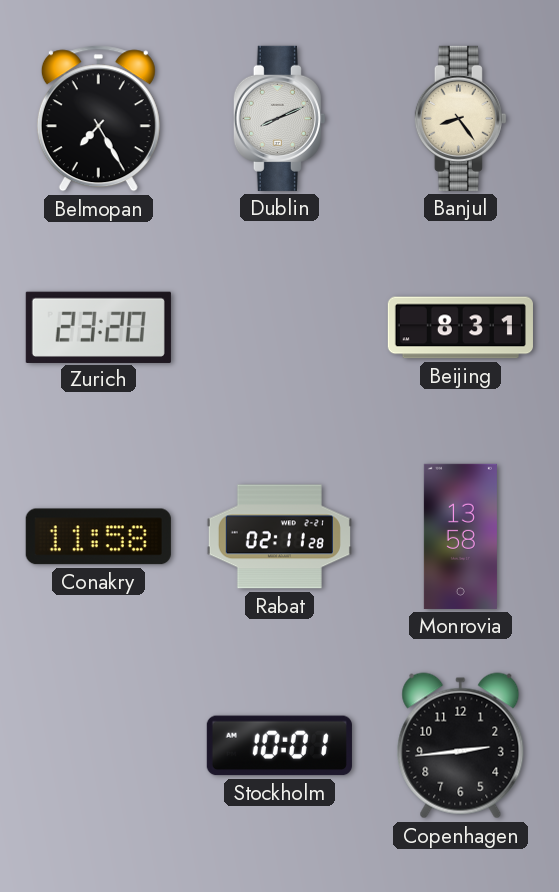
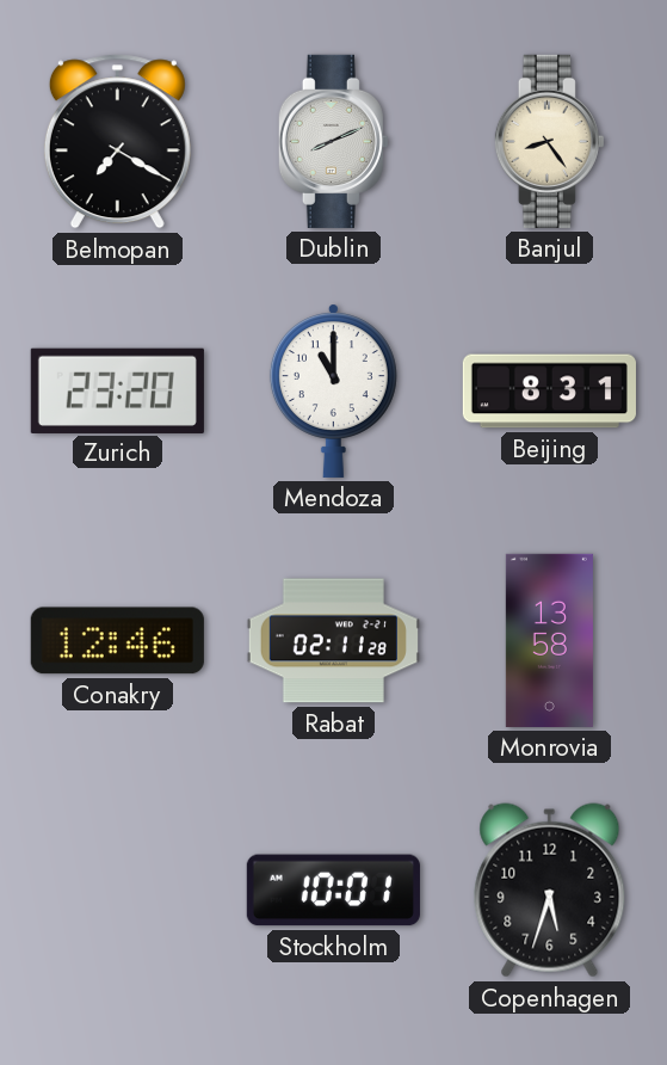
Belmopan: 7:25 -> 7:20 (117, 142)
Mendoza: none -> 11:00 (333, 390)
Conakry: 11:58 -> 12:46 (117, 641)
Copenhagen: 2:44 -> 5:33 (550, 891)
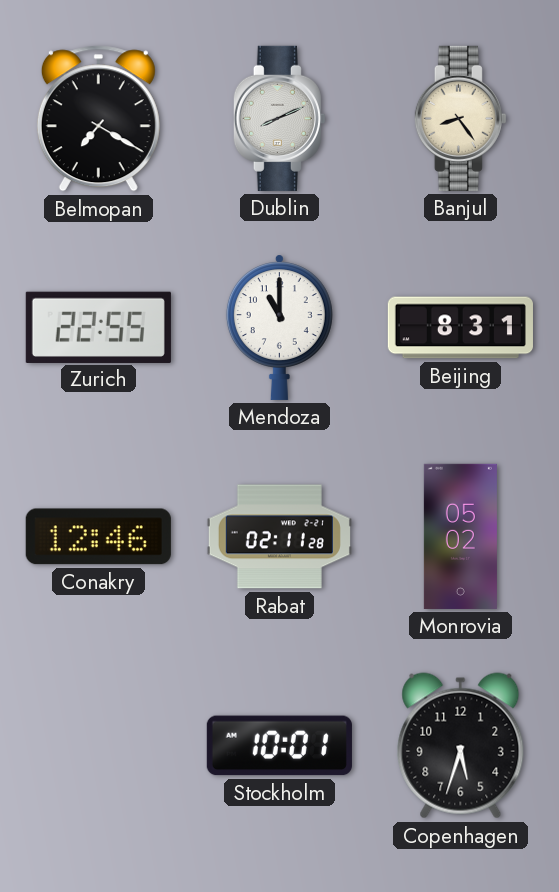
Zurich: 23:20 -> 22:55 (98, 327)
Monrovia: 13:58 -> 05:02 (460, 536)
